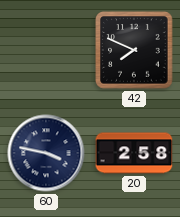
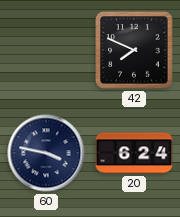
20: 2:58 -> 6:24 (134, 153)
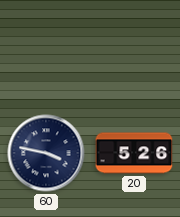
42: 7:49 -> none (134, 50)
20: 6:24 -> 5:26 (134, 153)
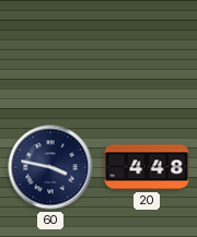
20: 5:26 -> 4:48 (147, 167)
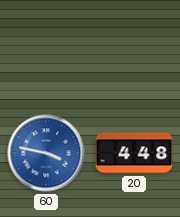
60 dial: navy -> blue (46, 153)
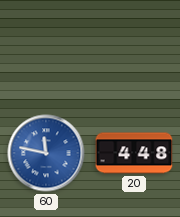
60: 3:47 -> 11:47 (46, 153)
